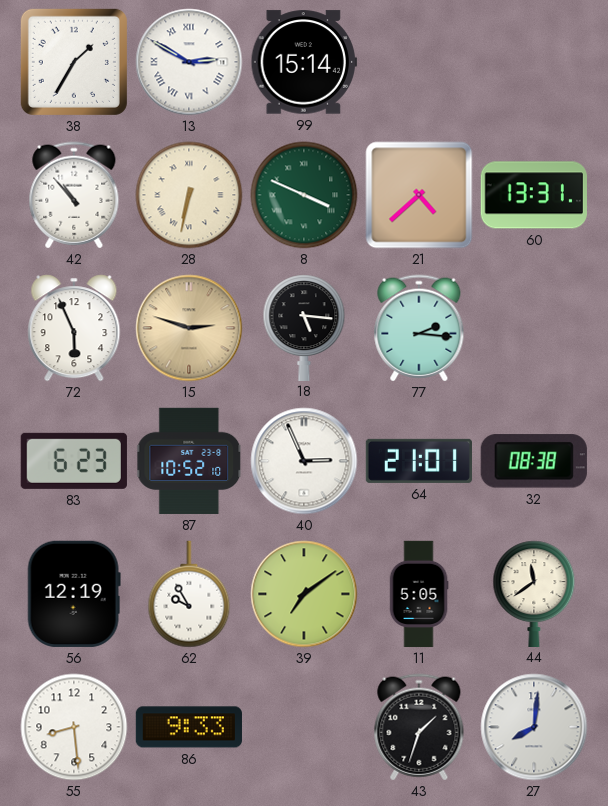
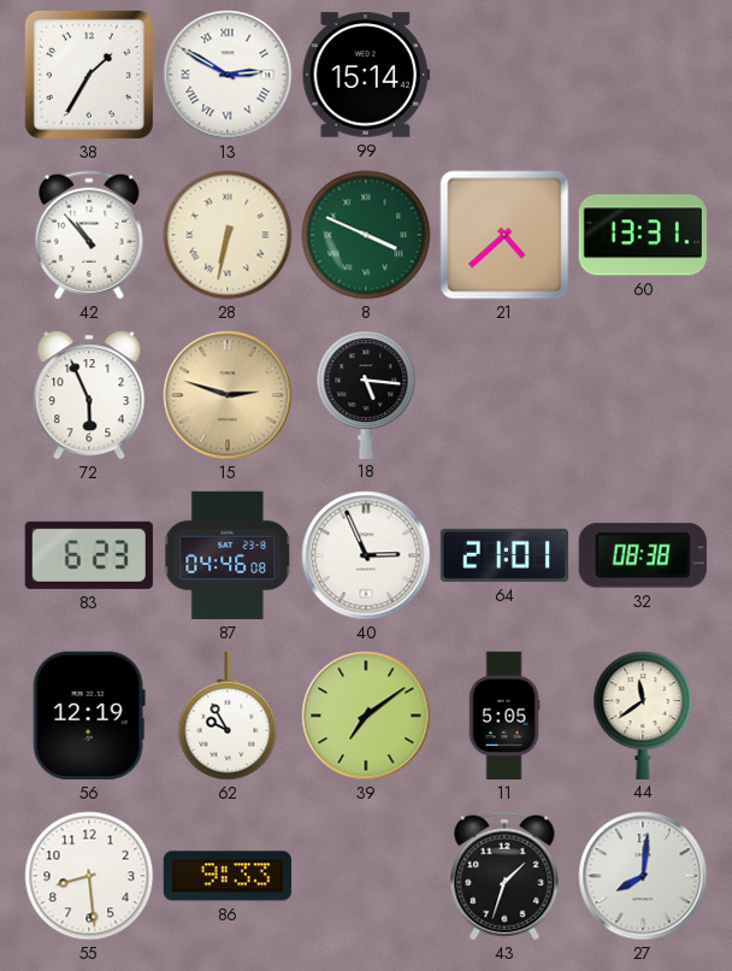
77: 2:16 -> none (419, 328)
87: 10:52 -> 04:46 (229, 555)
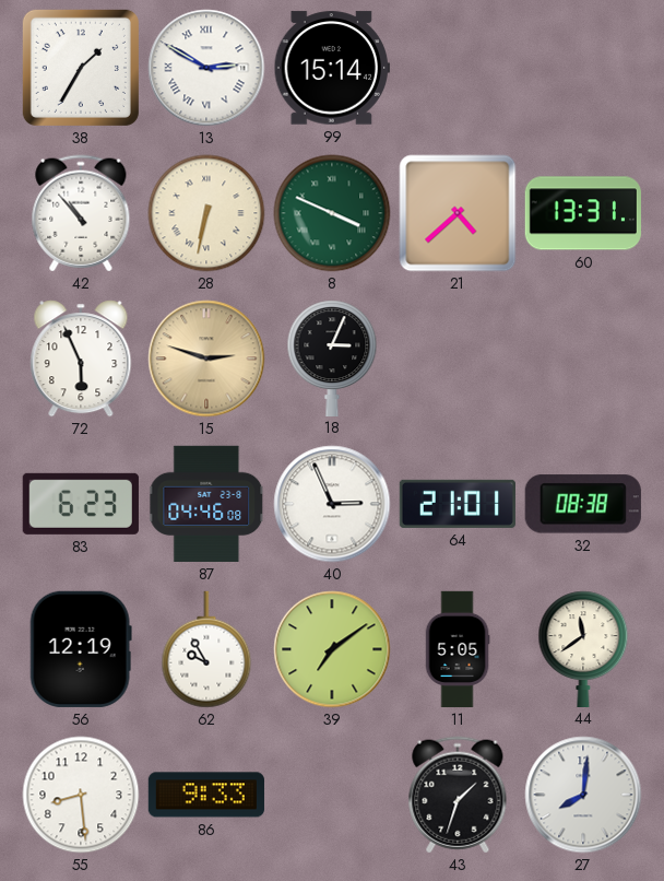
18: 5:16 -> 3:04 (332, 357)
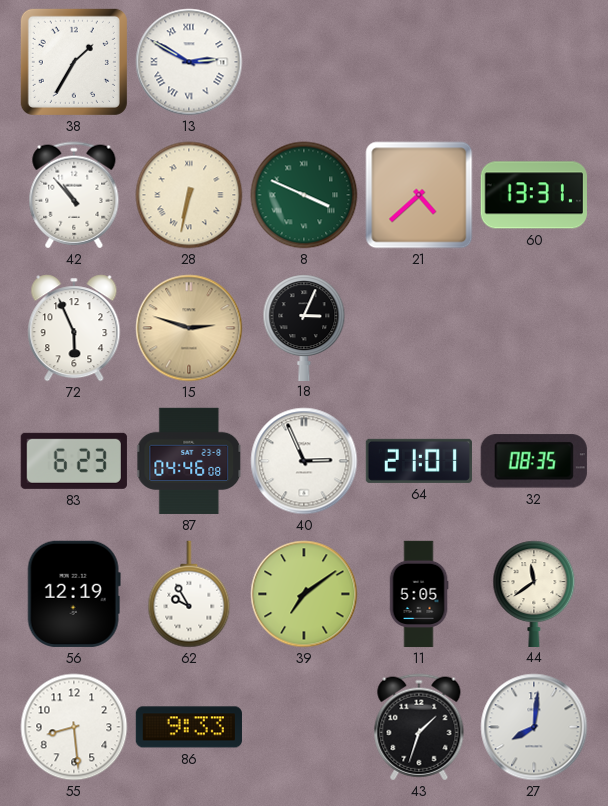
99: 15:14 -> none (332, 68)
32: 08:38 -> 08:35 (534, 461)
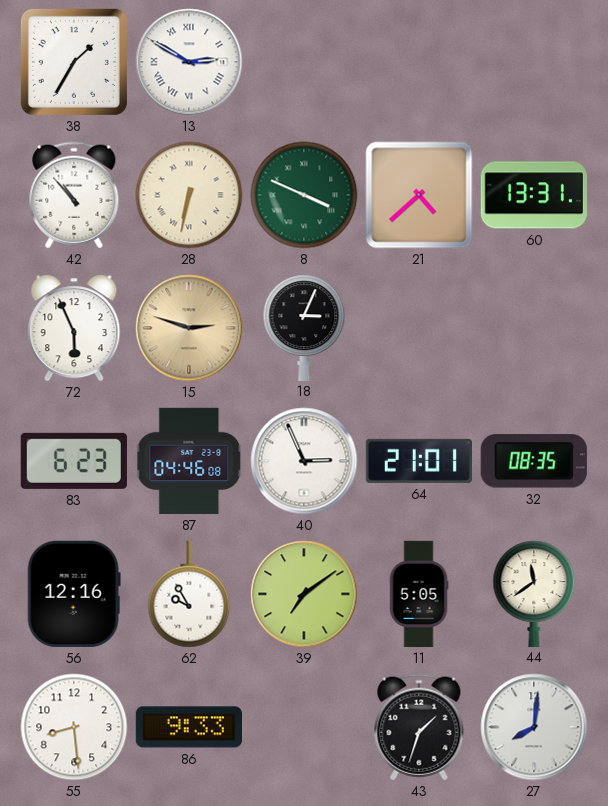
56: 12:19 -> 12:16 (74, 594)
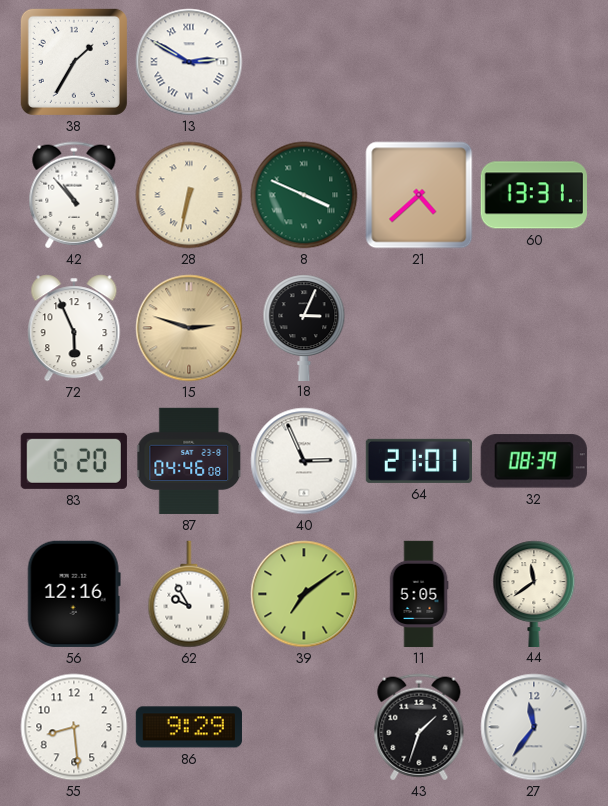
83: 6:23 -> 6:20 (74, 461)
32: 08:35 -> 08:39 (534, 461)
86: 9:33 -> 9:29 (189, 727)
27: 8:01 -> 11:36 (534, 727)
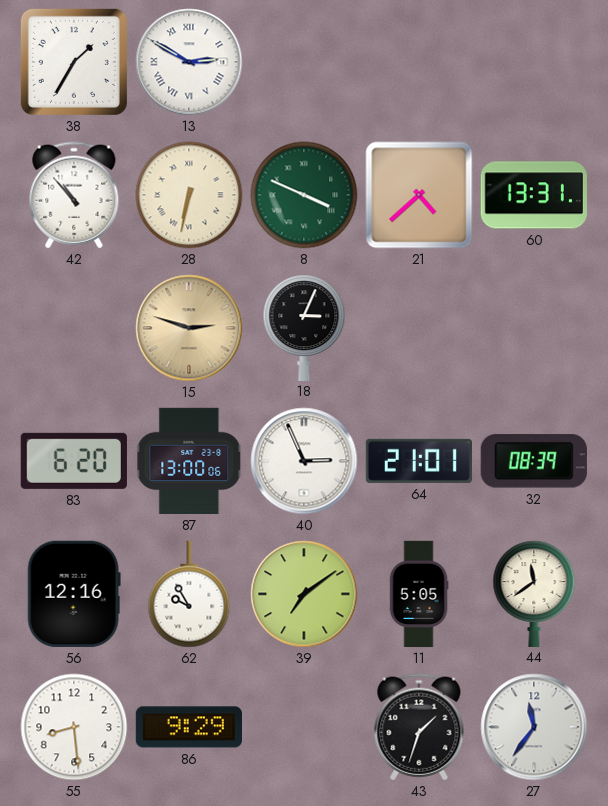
72: 5:56 -> none (74, 328)
87: 04:46 -> 13:00 (190, 461)
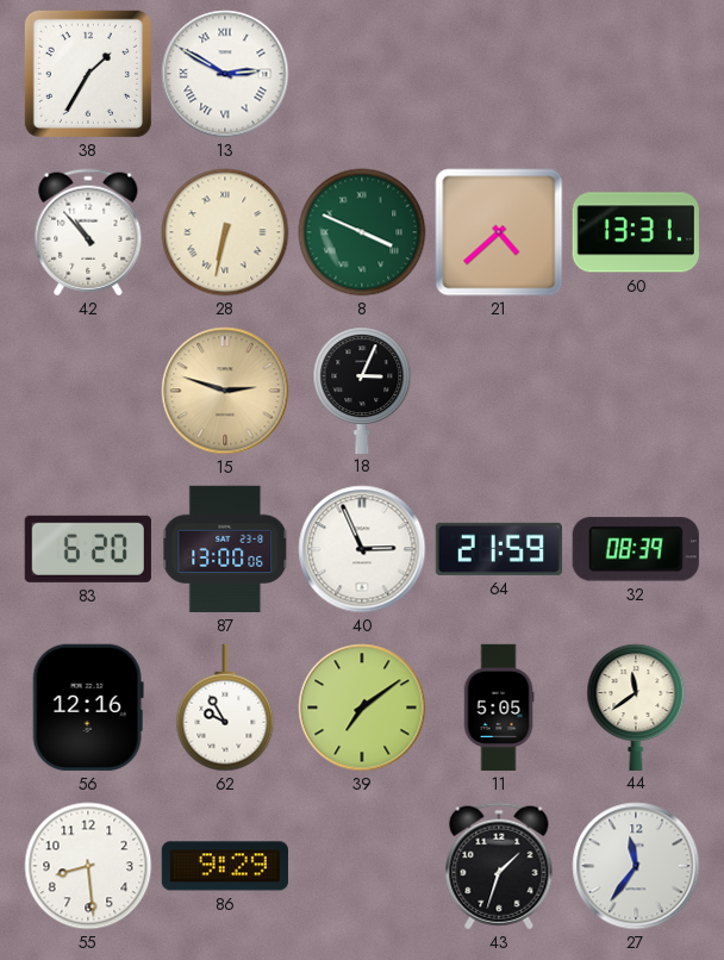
64: 21:01 -> 21:59 (499, 549)
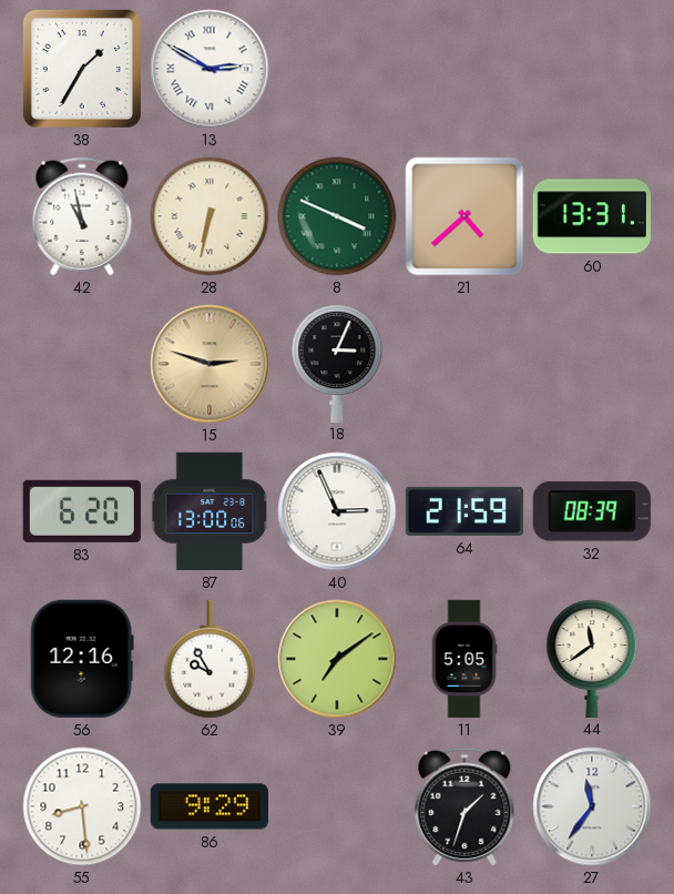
42: 10:53 -> 10:58 (82, 216)
